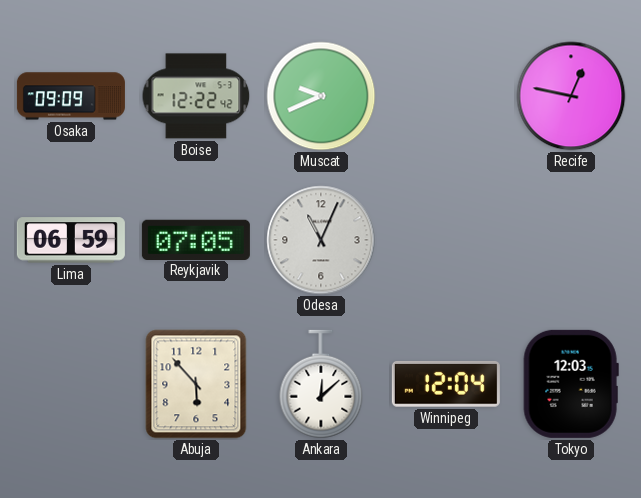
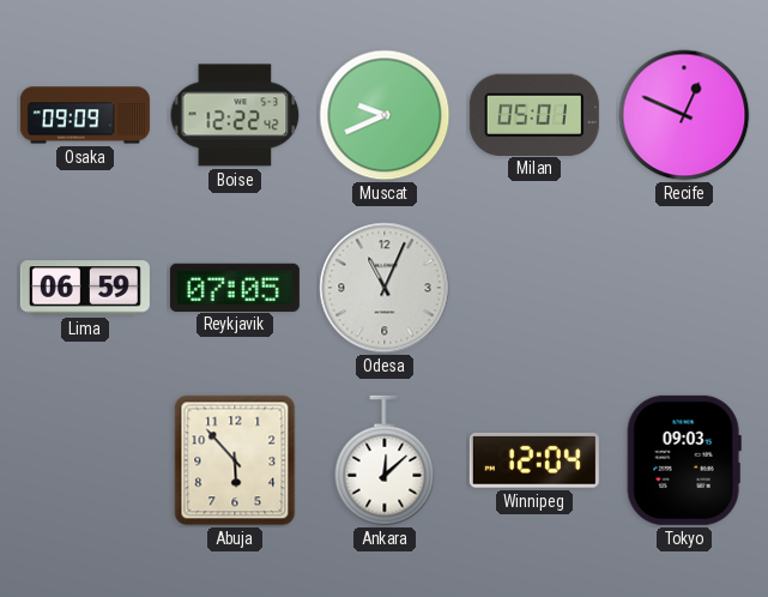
Milan: none -> 05:01 (534, 114)
Recife: 12:47 -> 12:49 (684, 115)
Tokyo: 12:03 -> 09:03 (684, 460)
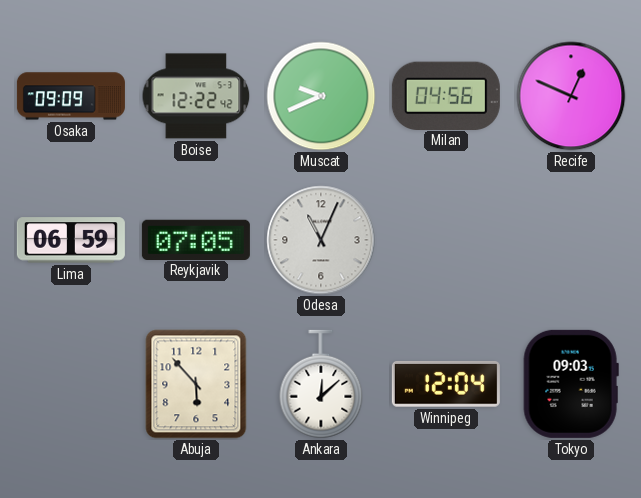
Milan: 05:01 -> 04:56 (446, 95)
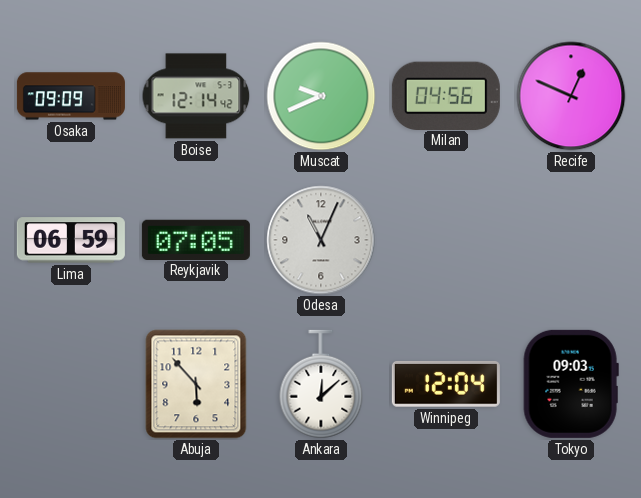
Boise: 12:22 -> 12:14 (196, 96)
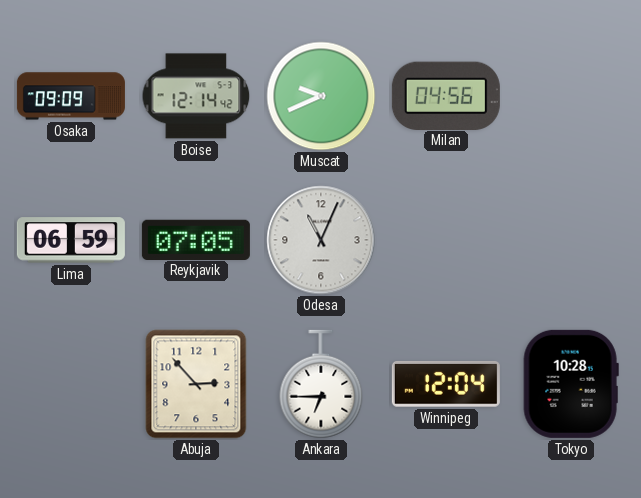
Recife: 12:49 -> none (571, 96)
Abuja: 5:53 -> 2:53 (196, 384)
Ankara: 12:08 -> 6:45 (321, 384)
Tokyo: 09:03 -> 10:28 (571, 384)
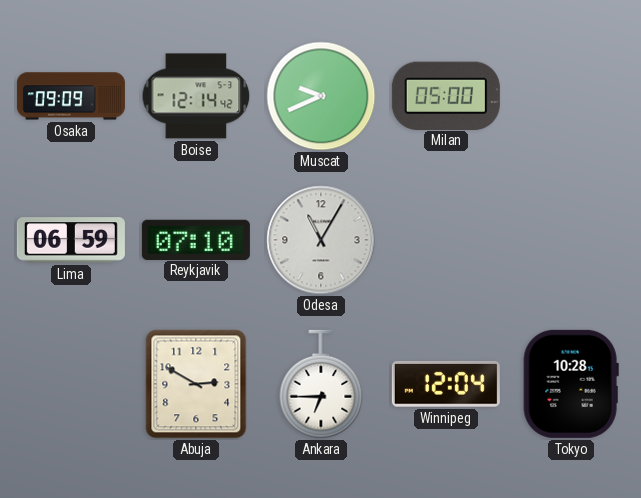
Milan: 04:56 -> 05:00 (446, 95)
Reykjavik: 07:05 -> 07:10 (196, 239)
Odesa: 11:04 -> 11:05 (321, 240)
Abuja: 2:53 -> 2:50 (196, 384)
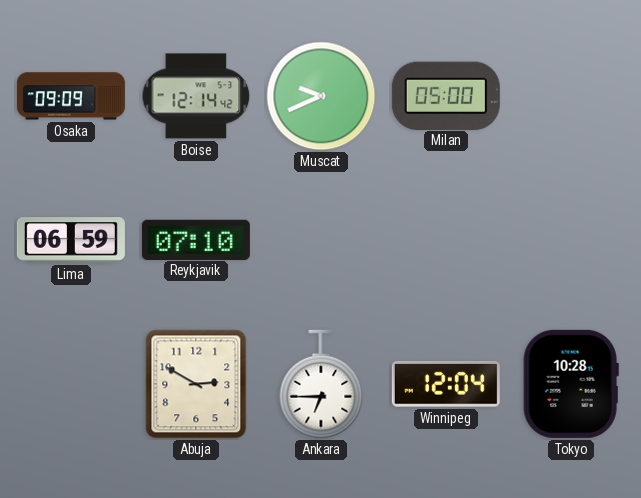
Odesa: 11:05 -> none (321, 240)
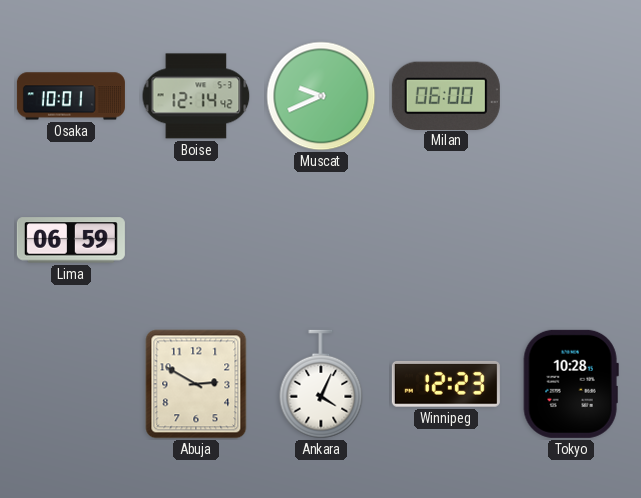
Osaka: 09:09 -> 10:01 (71, 96)
Milan: 05:00 -> 06:00 (446, 95)
Reykjavik: 07:10 -> none (196, 239)
Ankara: 6:45 -> 4:04 (321, 384)
Winnipeg: 12:04 -> 12:23 (446, 384)
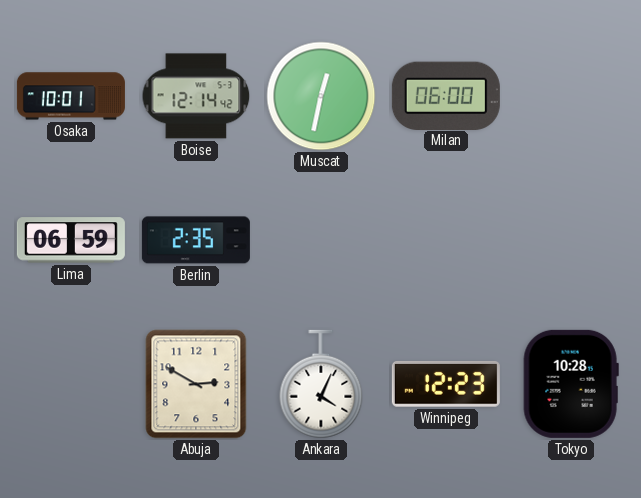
Muscat: 9:41 -> 12:32 (321, 96)
Berlin: none -> 2:35 (196, 240)
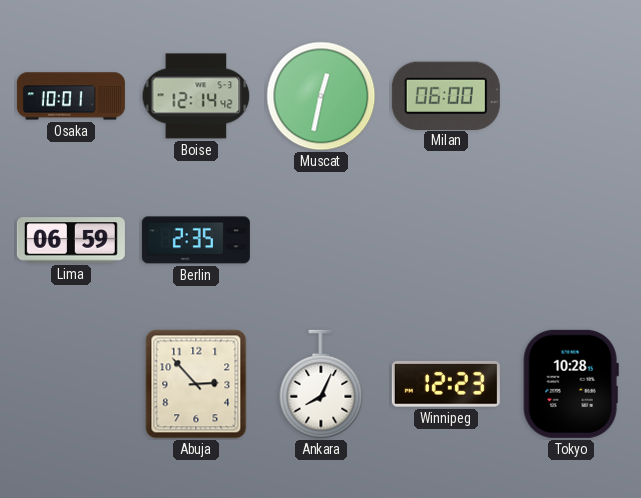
Abuja: 2:50 -> 2:53 (196, 384)
Ankara: 4:04 -> 8:04 (321, 384)
